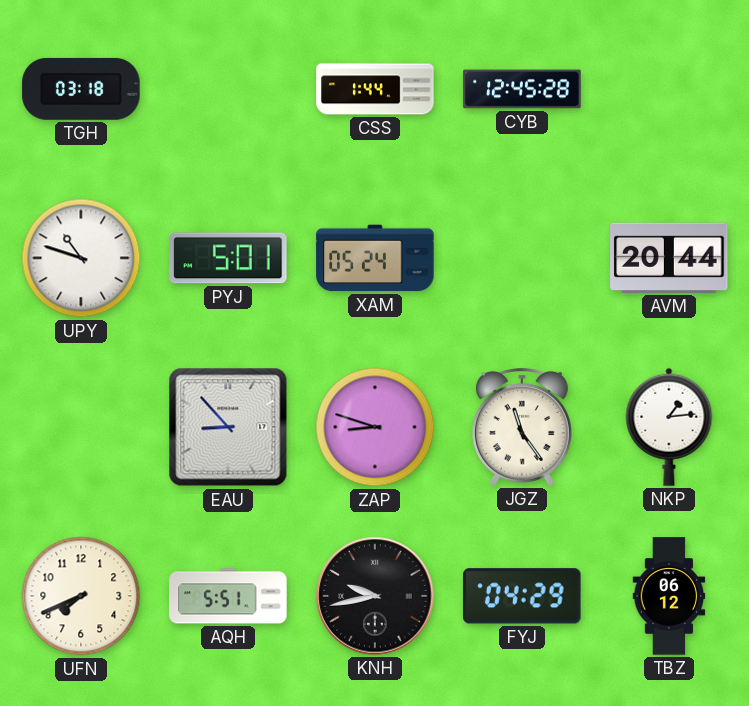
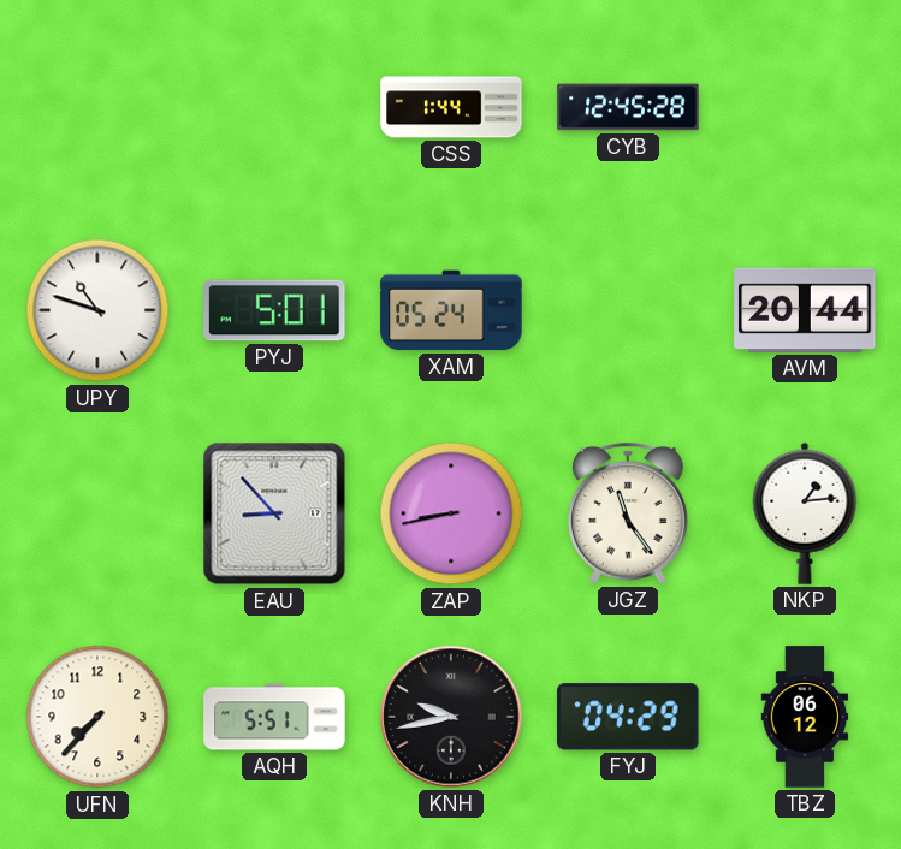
TGH: 03:18 -> none (81, 89)
ZAP: 8:48 -> 8:43 (451, 513)
UFN: 7:41 -> 7:37 (97, 717)
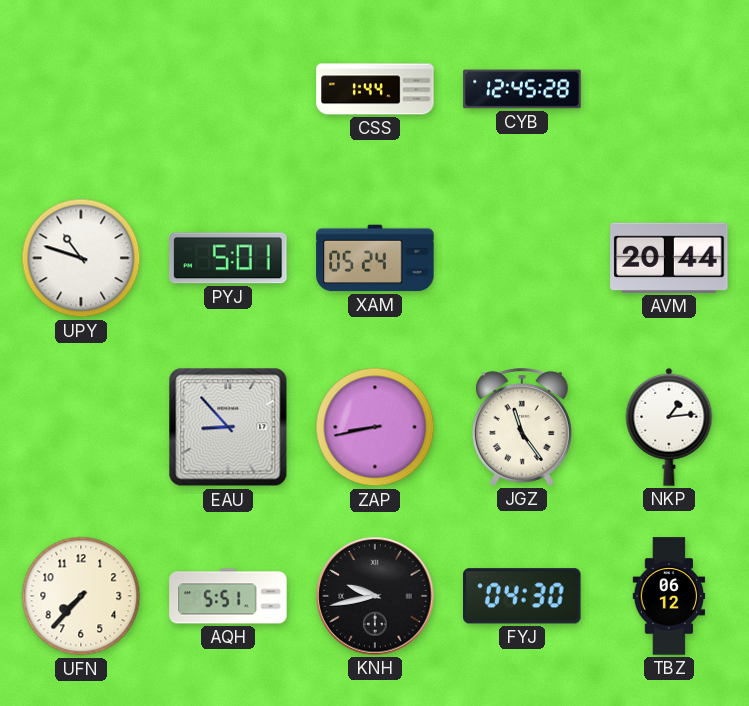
FYJ: 04:29 -> 04:30 (522, 596)
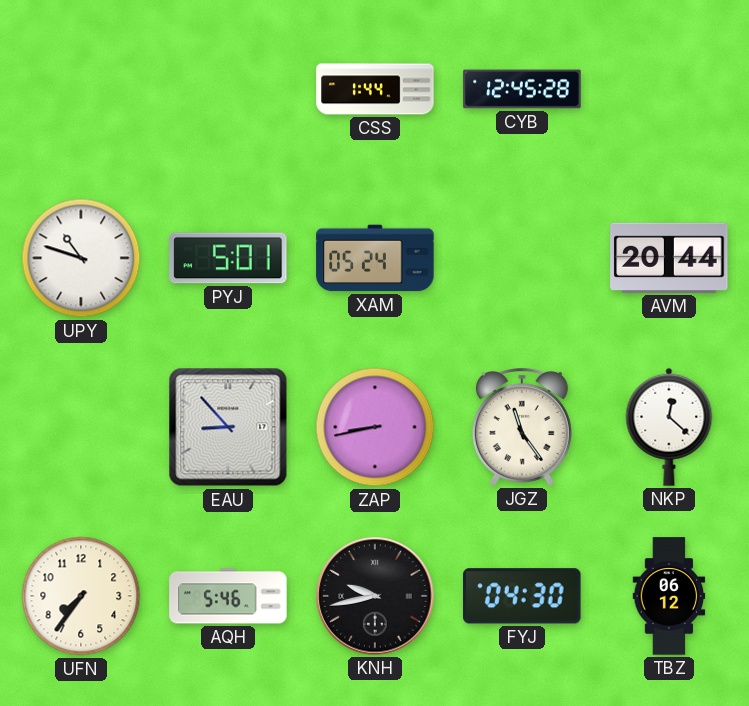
NKP: 1:14 -> 12:22 (669, 427)
UFN: 7:37 -> 7:36 (81, 596)
AQH: 5:51 -> 5:46 (228, 596)
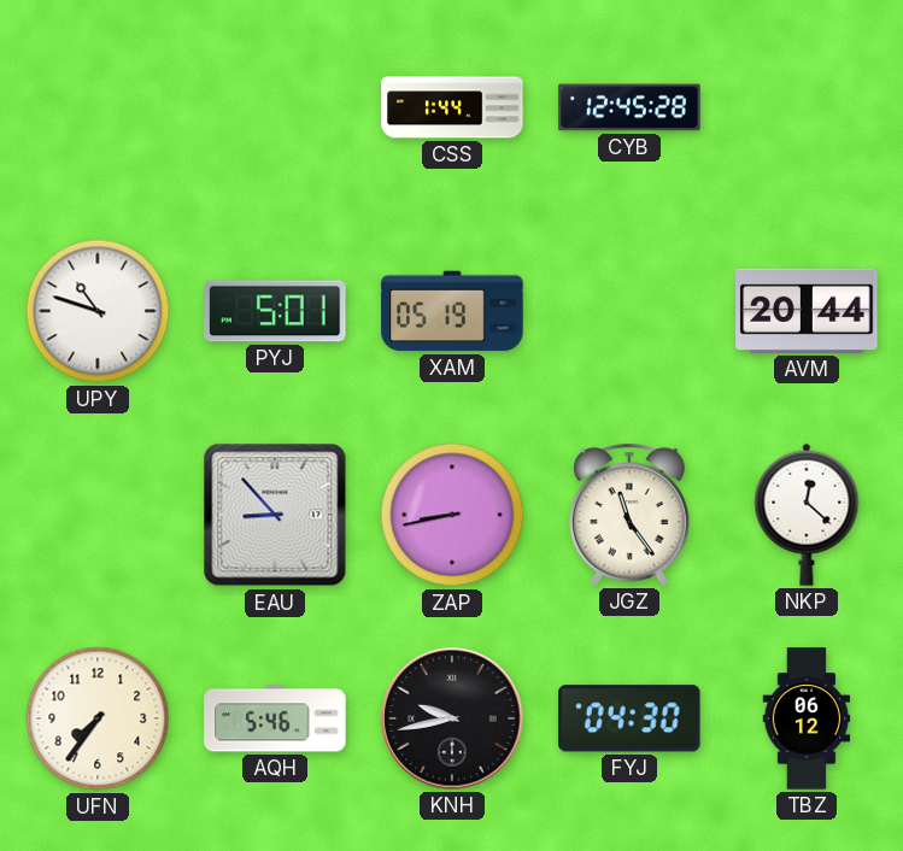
XAM: 05:24 -> 05:19 (452, 311)
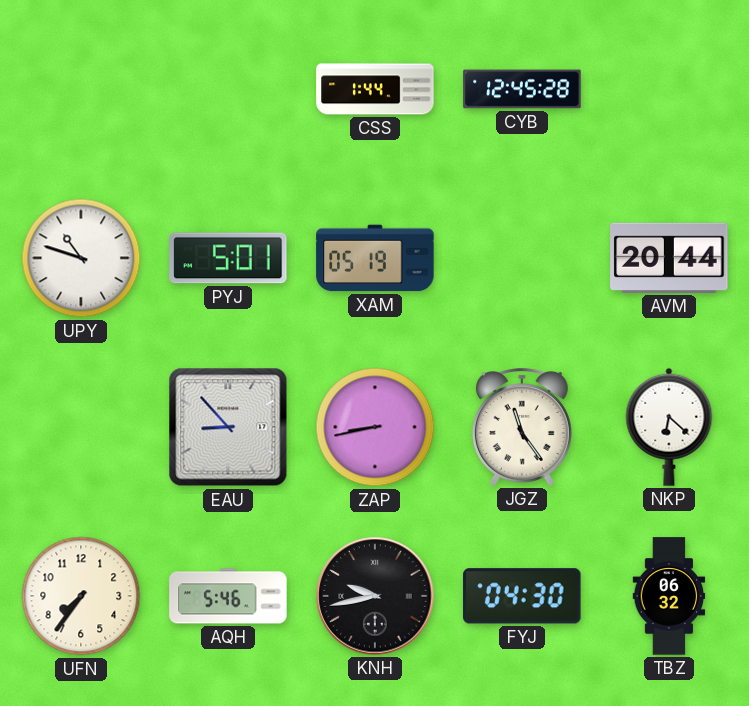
NKP: 12:22 -> 6:22 (669, 427)
TBZ: 06:12 -> 06:32 (669, 596)
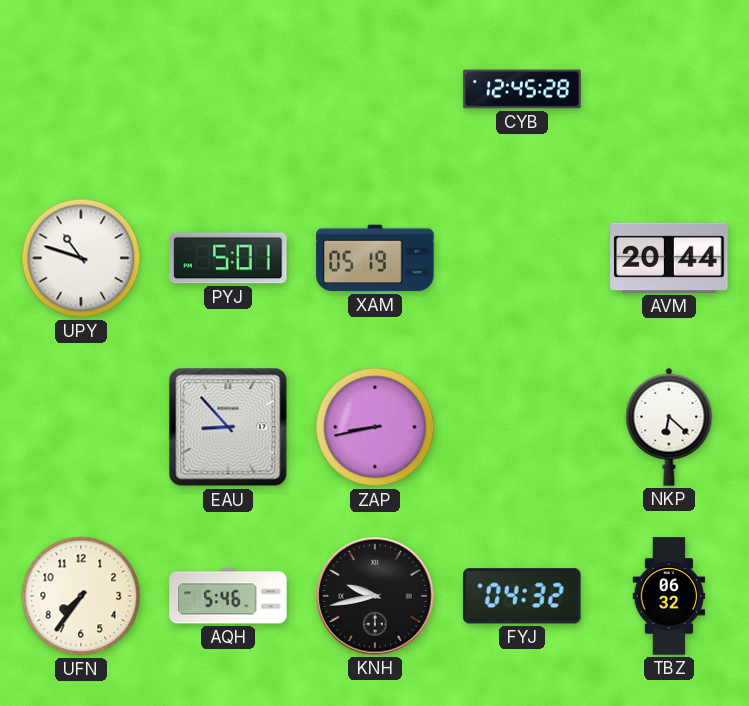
CSS: 1:44 -> none (375, 89)
JGZ: 11:24 -> none (522, 427)
FYJ: 04:30 -> 04:32 (522, 596)
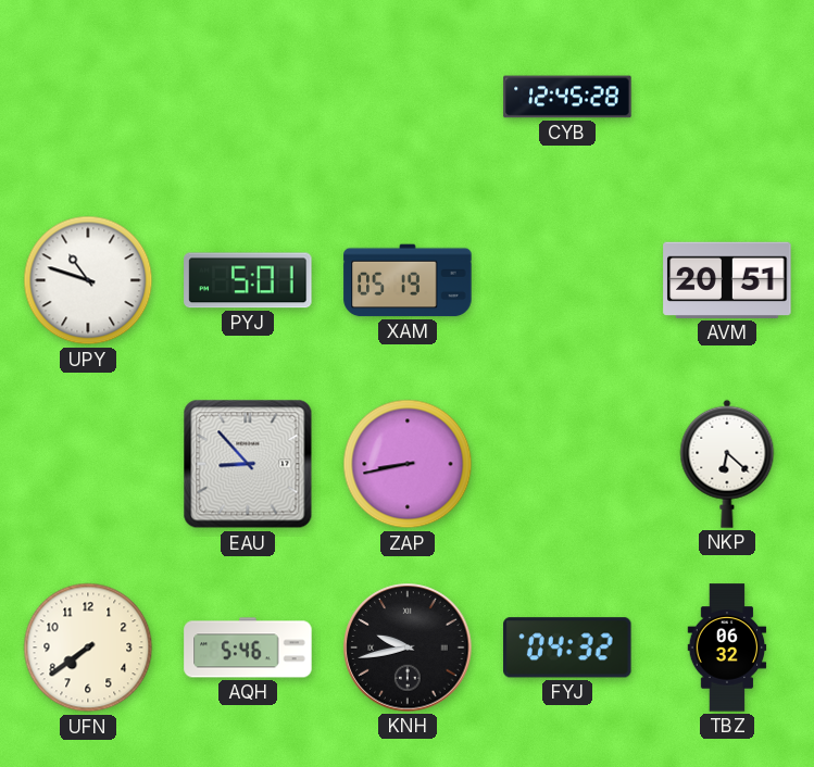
AVM: 20:44 -> 20:51 (727, 280)
UFN: 7:36 -> 7:39 (88, 647)
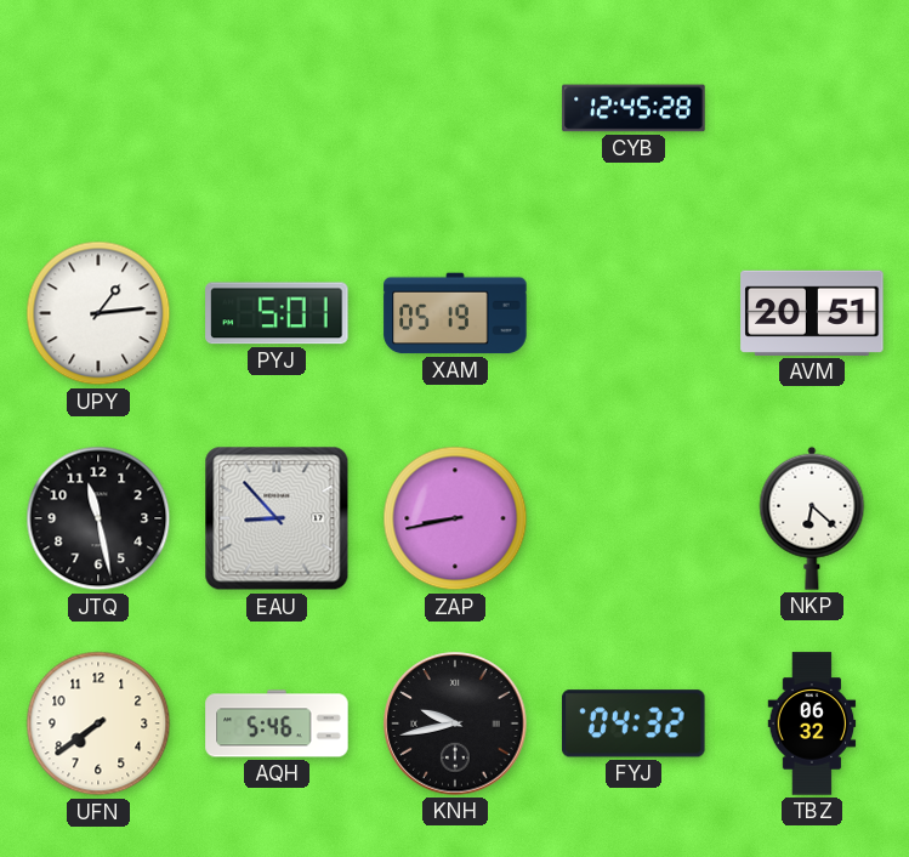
UPY: 10:48 -> 1:14 (98, 313)
JTQ: none -> 11:28 (98, 518)
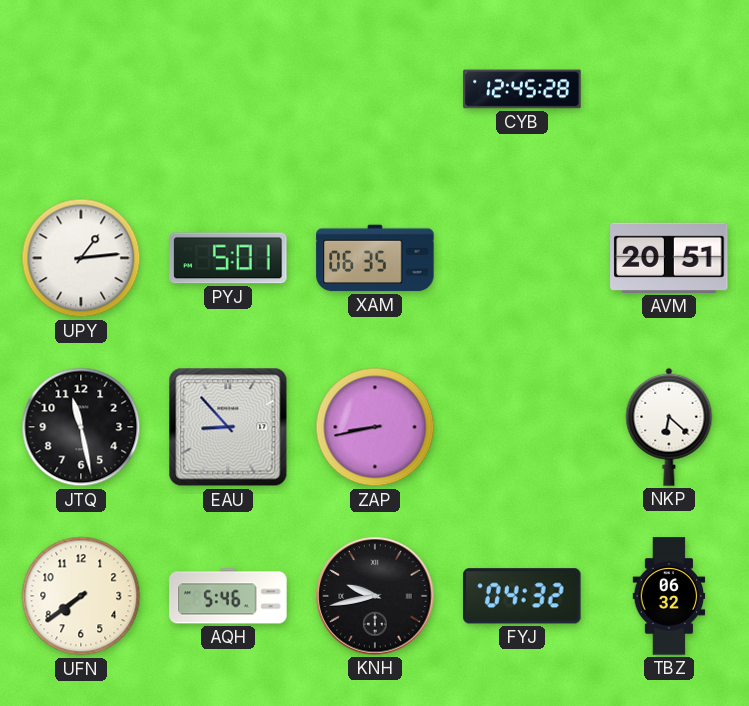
XAM: 05:19 -> 06:35 (375, 258)
